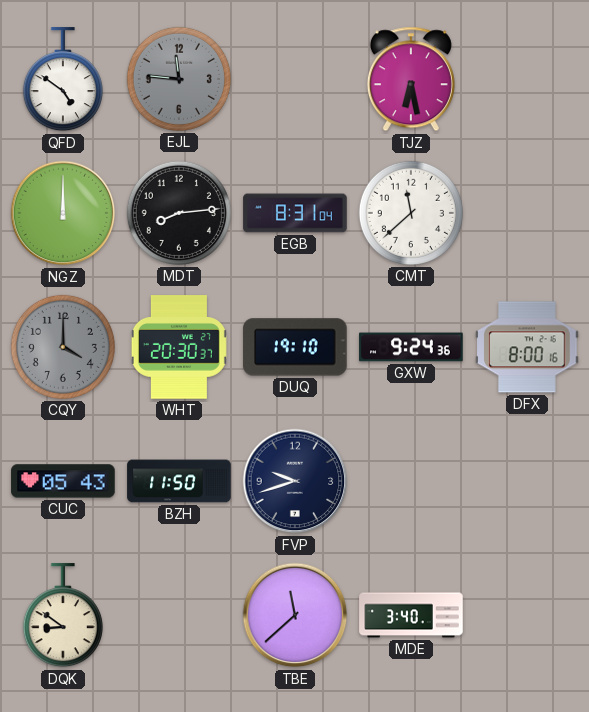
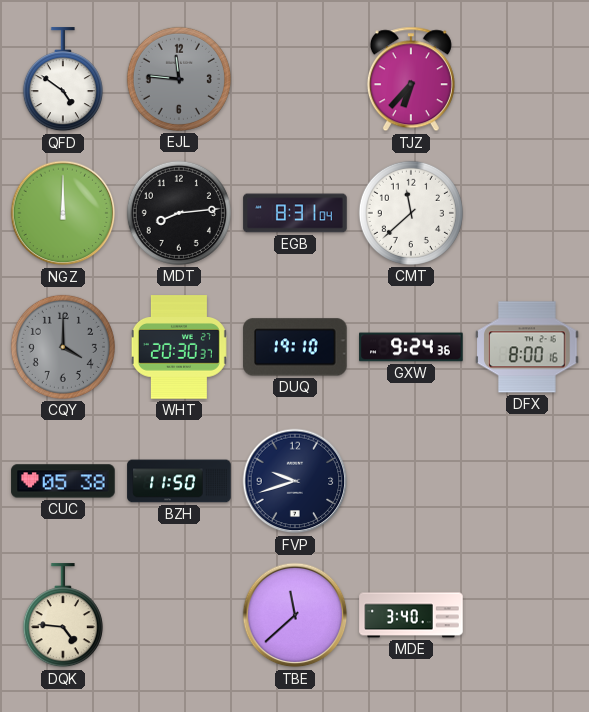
TJZ: 6:28 -> 6:37 (411, 79)
CUC: 05:43 -> 05:38 (63, 481)
DQK: 8:51 -> 4:46 (63, 616)
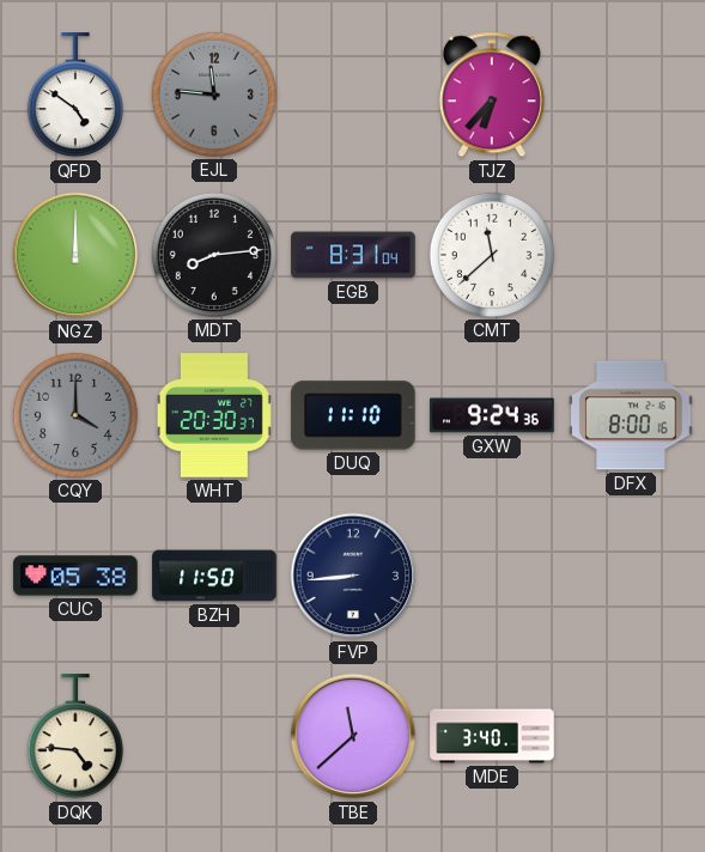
DUQ: 19:10 -> 11:10 (353, 415)
FVP: 9:42 -> 8:44 (353, 576)
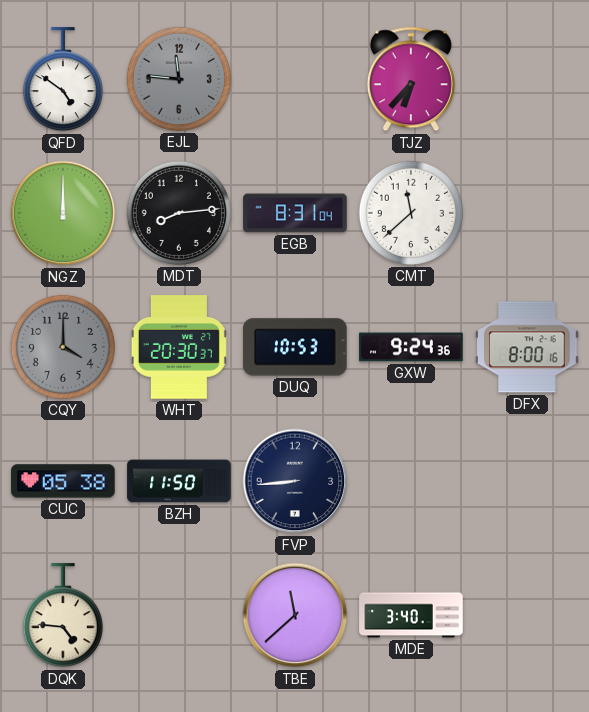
DUQ: 11:10 -> 10:53 (295, 347)
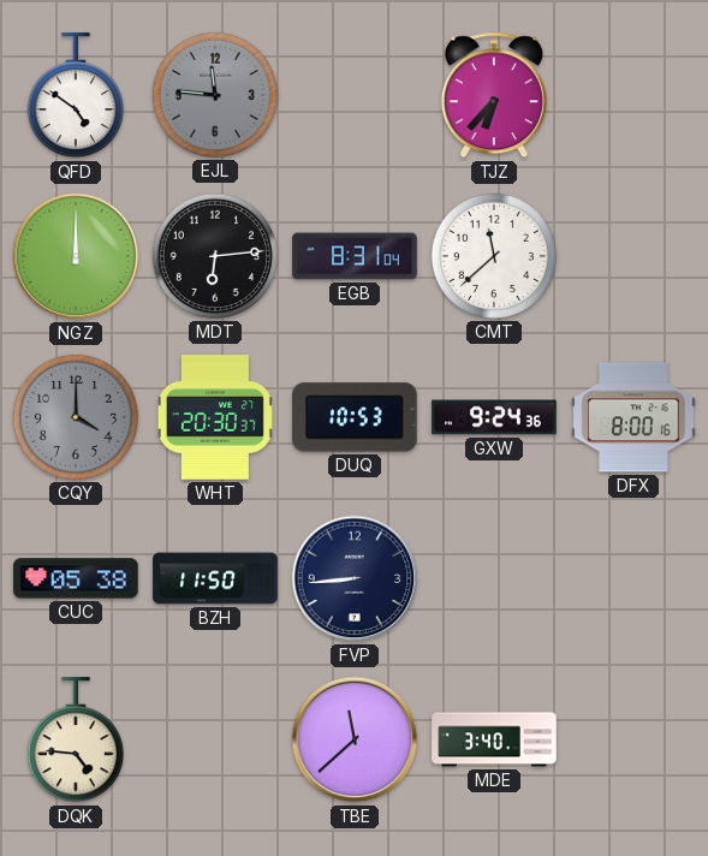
MDT: 8:14 -> 6:14 (215, 256)
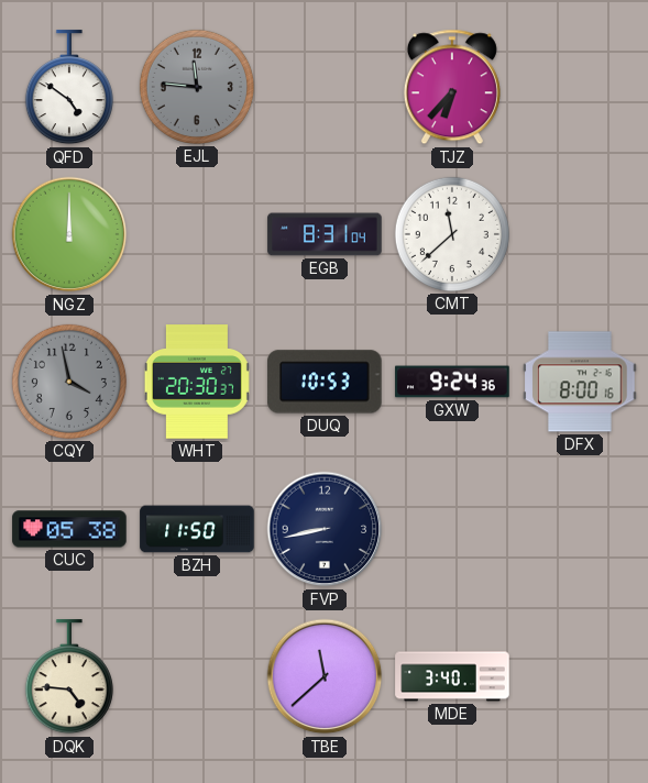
MDT: 6:14 -> none (215, 256)
CQY: 4:00 -> 3:58 (69, 382)
FVP: 8:44 -> 8:43 (325, 529)
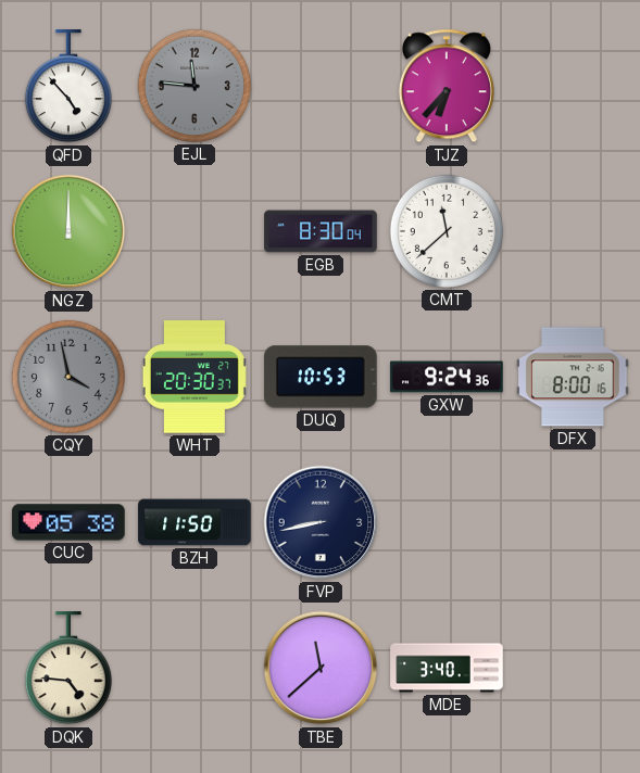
QFD: 4:51 -> 4:53 (68, 87)
EGB: 8:31 -> 8:30 (321, 231)
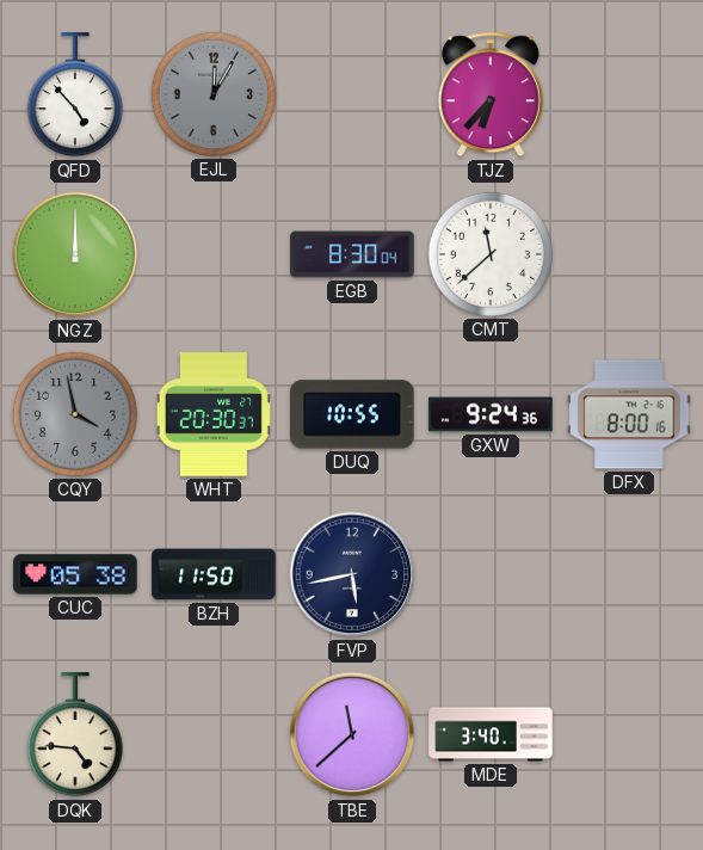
EJL: 11:46 -> 12:05 (214, 94)
DUQ: 10:53 -> 10:55 (352, 414)
FVP: 8:43 -> 5:43 (352, 574)
